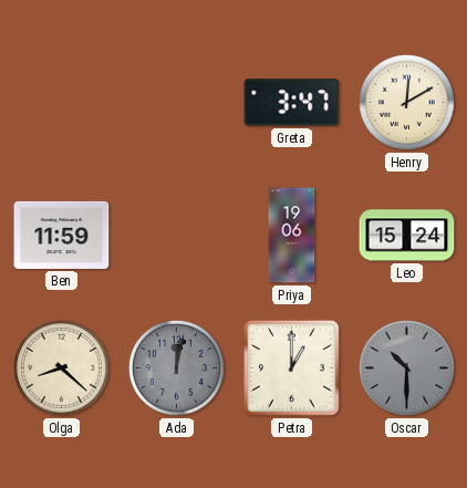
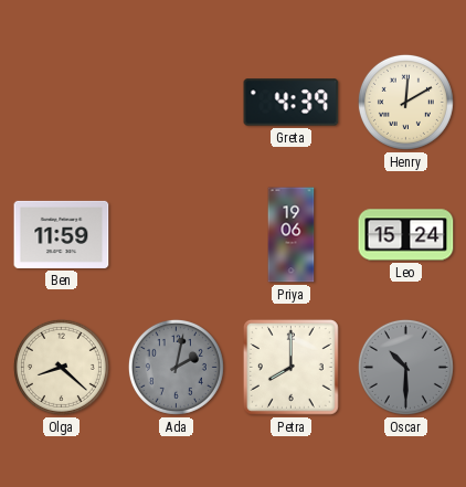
Greta: 3:47 -> 4:39 (292, 103)
Ada: 12:02 -> 2:02 (176, 367)
Petra: 1:00 -> 8:00 (290, 367)
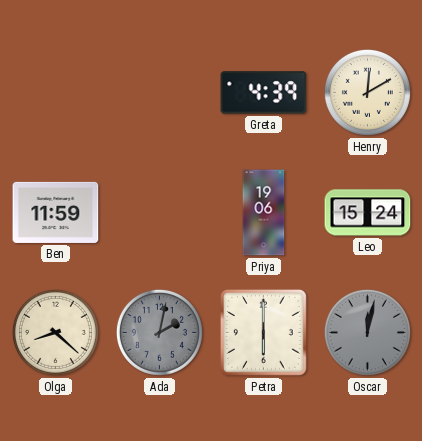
Petra: 8:00 -> 6:00 (263, 332)
Oscar: 10:30 -> 12:02 (367, 332)
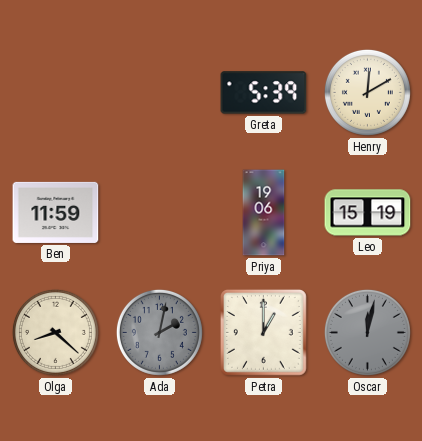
Greta: 4:39 -> 5:39 (264, 93)
Leo: 15:24 -> 15:19 (368, 213)
Petra: 6:00 -> 1:00 (263, 332)
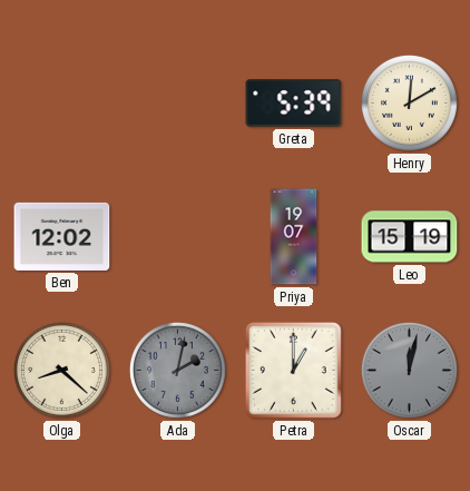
Ben: 11:59 -> 12:02 (62, 236)
Priya: 19:06 -> 19:07 (294, 237)
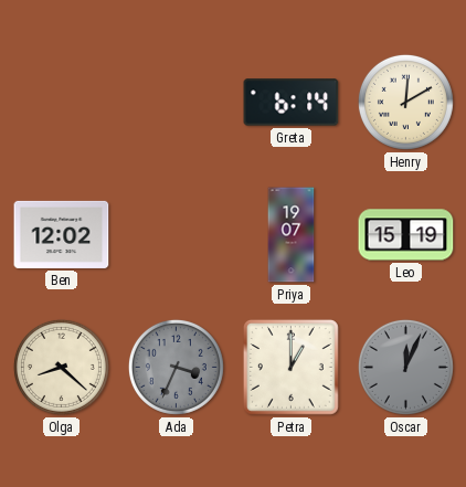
Greta: 5:39 -> 6:14 (292, 103)
Ada: 2:02 -> 3:34 (176, 367)
Oscar: 12:02 -> 12:04 (405, 367)
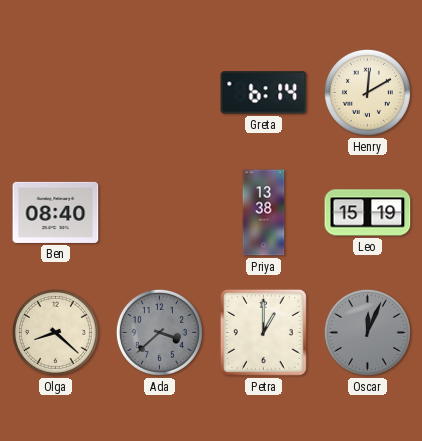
Ben: 12:02 -> 08:40 (56, 212)
Priya: 19:07 -> 13:38 (264, 213)
Ada: 3:34 -> 3:38 (159, 332)
